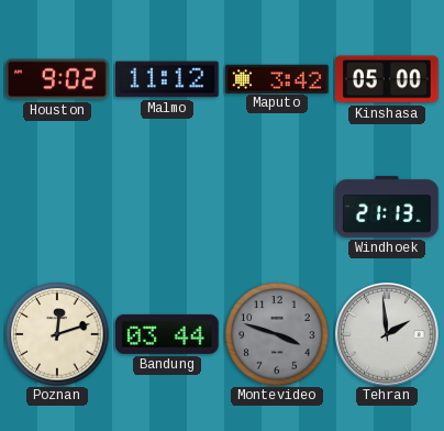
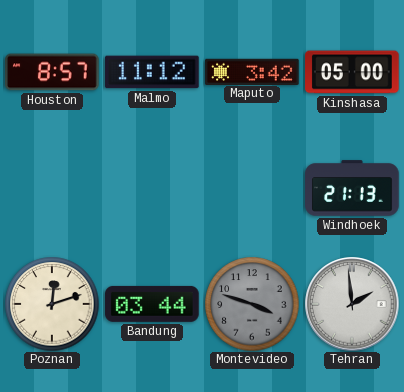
Houston: 9:02 -> 8:57 (52, 72)
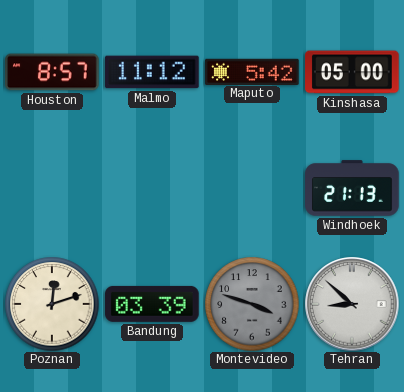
Maputo: 3:42 -> 5:42 (252, 71)
Bandung: 03:44 -> 03:39 (152, 304)
Tehran: 1:59 -> 8:52 (352, 304)
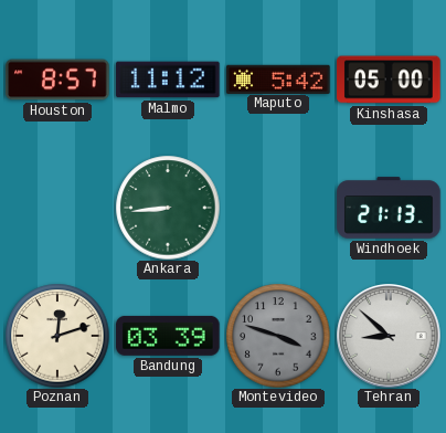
Ankara: none -> 8:44 (168, 208)
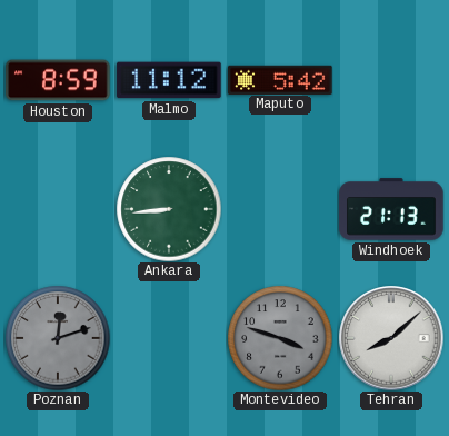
Houston: 8:57 -> 8:59 (58, 80)
Kinshasa: 05:00 -> none (389, 80)
Poznan dial: cream -> grey (58, 338)
Bandung: 03:39 -> none (168, 336)
Tehran: 8:52 -> 8:08 (391, 338)
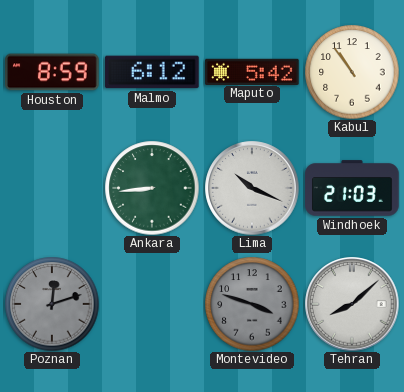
Malmo: 11:12 -> 6:12 (152, 72)
Kabul: none -> 10:54 (352, 72)
Lima: none -> 10:19 (252, 188)
Windhoek: 21:13 -> 21:03 (352, 188)
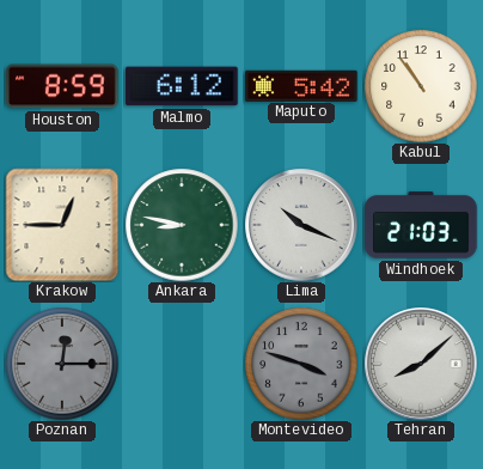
Krakow: none -> 12:45 (62, 225)
Ankara: 8:44 -> 8:47 (182, 225)
Poznan: 12:12 -> 12:15 (62, 364)
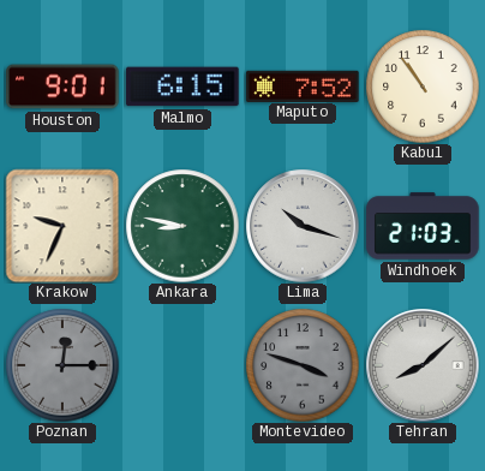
Houston: 8:59 -> 9:01 (62, 87)
Malmo: 6:12 -> 6:15 (182, 87)
Maputo: 5:42 -> 7:52 (303, 85)
Krakow: 12:45 -> 9:34 (62, 226)
Lima: 10:19 -> 10:18 (303, 226)
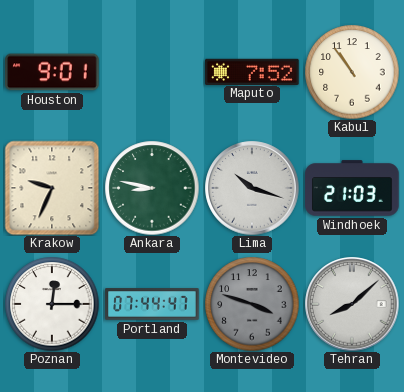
Malmo: 6:15 -> none (182, 87)
Poznan dial: grey -> white (52, 304)
Portland: none -> 07:44 (152, 304)
